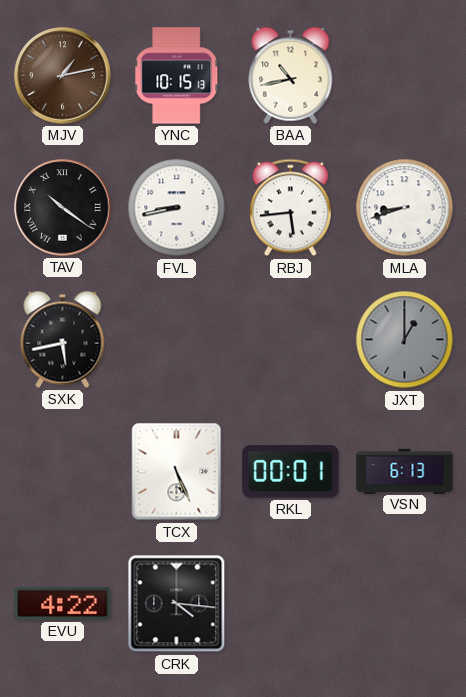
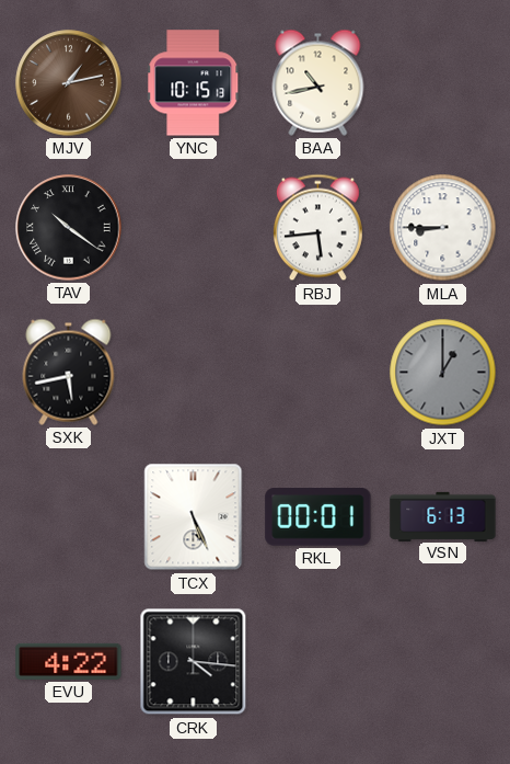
FVL: 8:43 -> none (177, 208)
MLA: 8:42 -> 8:45 (443, 228)
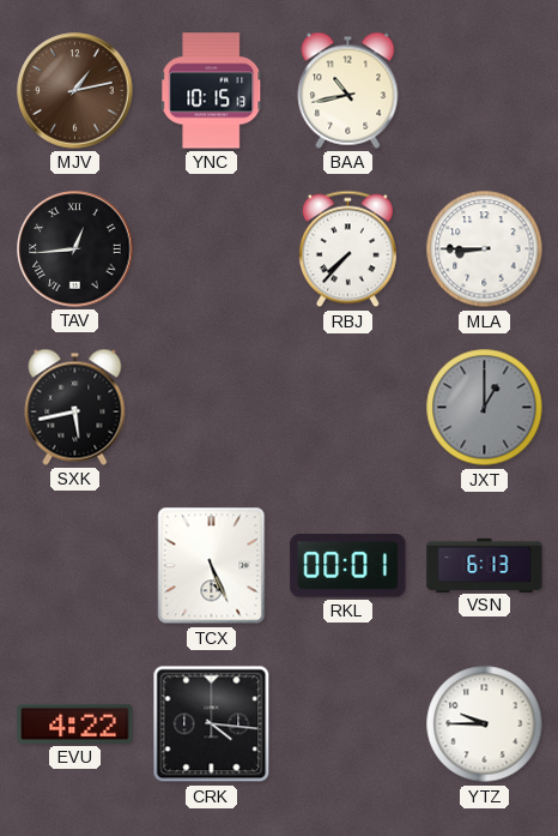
TAV: 10:21 -> 12:44 (75, 249)
RBJ: 5:44 -> 7:37 (347, 249)
YTZ: none -> 9:45 (485, 724)
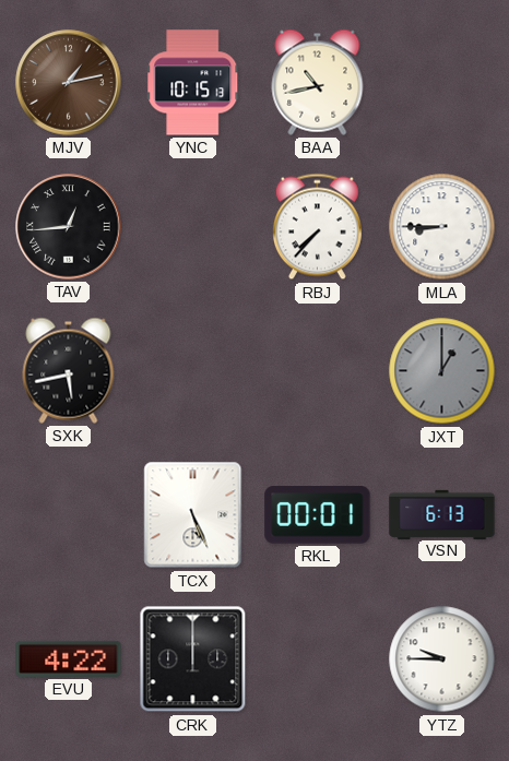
CRK: 4:16 -> 12:00 (193, 659)
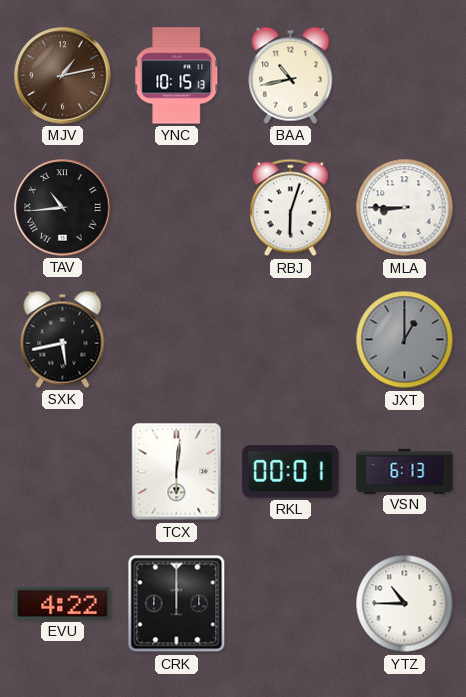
TAV: 12:44 -> 10:44 (63, 208)
RBJ: 7:37 -> 6:03 (290, 208)
TCX: 5:26 -> 6:01 (177, 472)
YTZ: 9:45 -> 10:45 (405, 604)
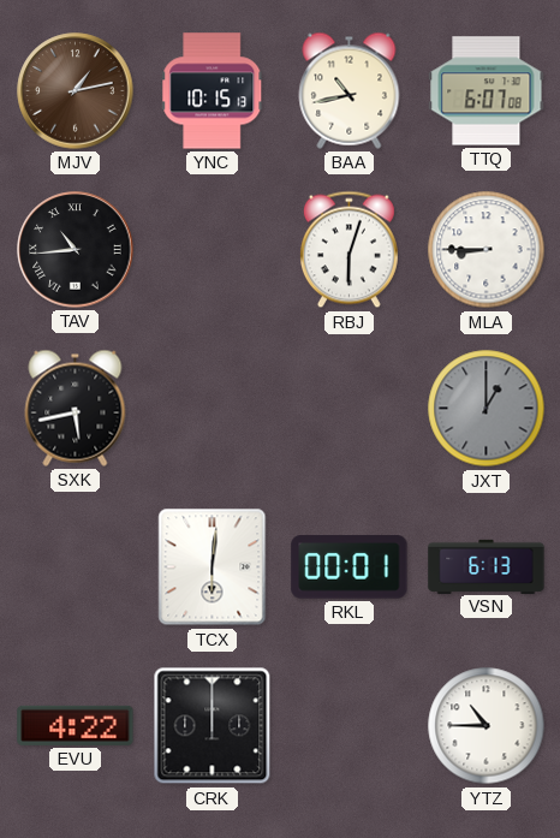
TTQ: none -> 6:07 (487, 91)
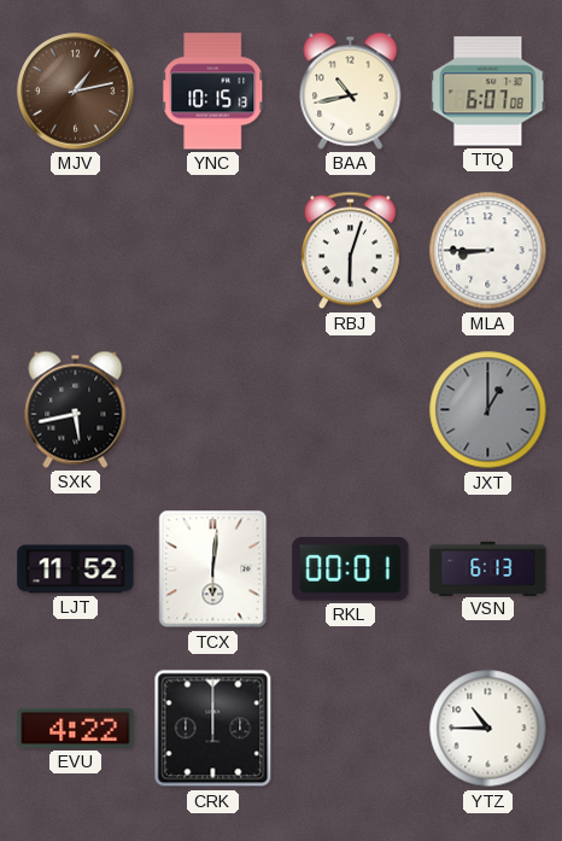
TAV: 10:44 -> none (76, 250)
LJT: none -> 11:52 (76, 570)
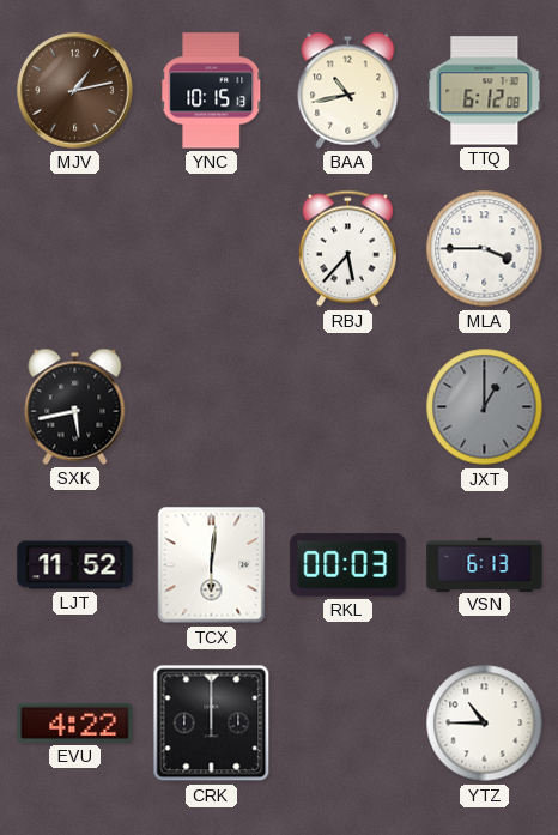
TTQ: 6:07 -> 6:12 (485, 91)
RBJ: 6:03 -> 5:37 (347, 249)
MLA: 8:45 -> 3:45 (485, 249)
RKL: 00:01 -> 00:03 (348, 565)
